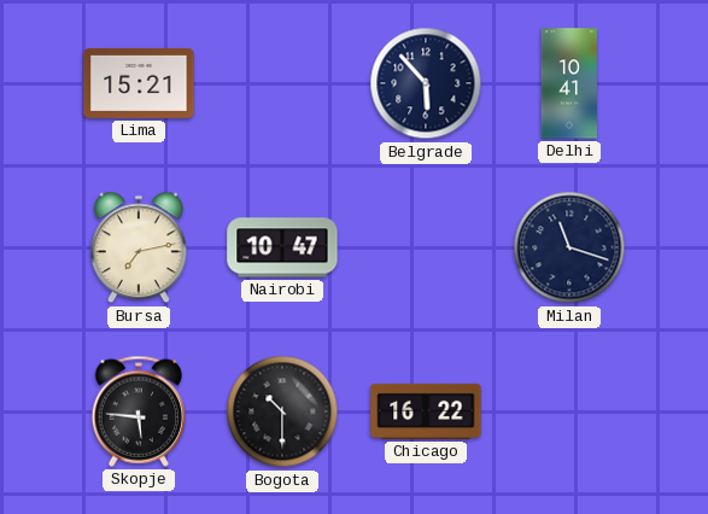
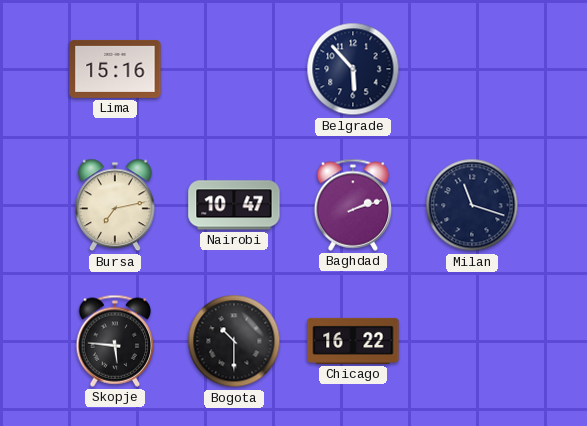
Lima: 15:21 -> 15:16 (115, 69)
Delhi: 10:41 -> none (569, 83)
Baghdad: none -> 2:12 (353, 205)
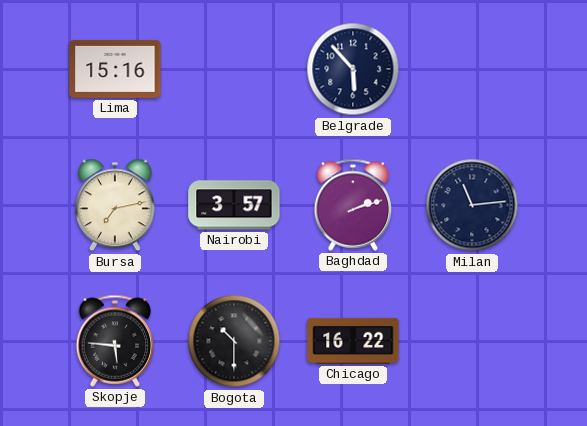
Nairobi: 10:47 -> 3:57 (234, 205)
Milan: 11:18 -> 11:14 (472, 205)
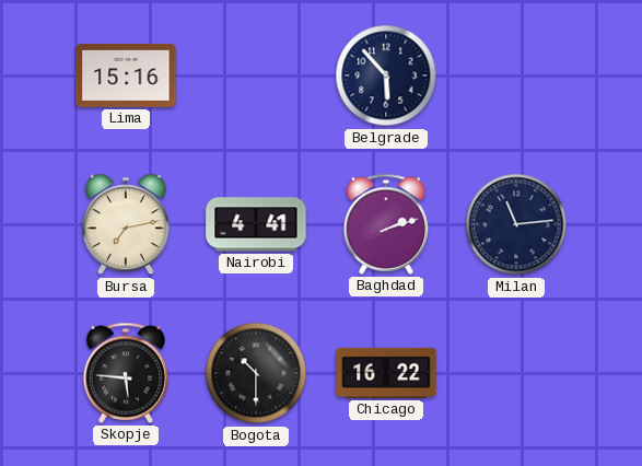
Nairobi: 3:57 -> 4:41 (256, 224)
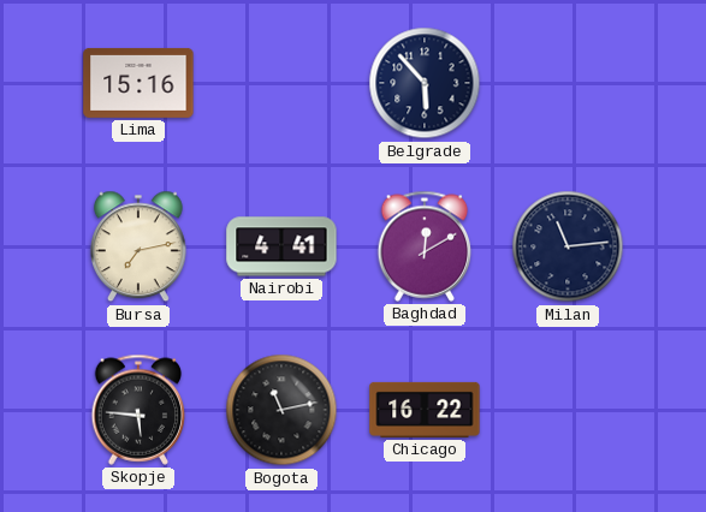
Baghdad: 2:12 -> 12:10 (425, 246)
Bogota: 10:30 -> 11:13 (281, 410)
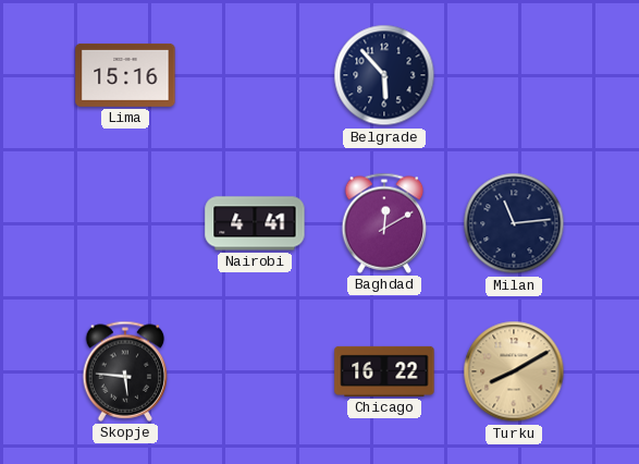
Bursa: 7:13 -> none (138, 246)
Bogota: 11:13 -> none (281, 410)
Turku: none -> 8:10 (514, 371)
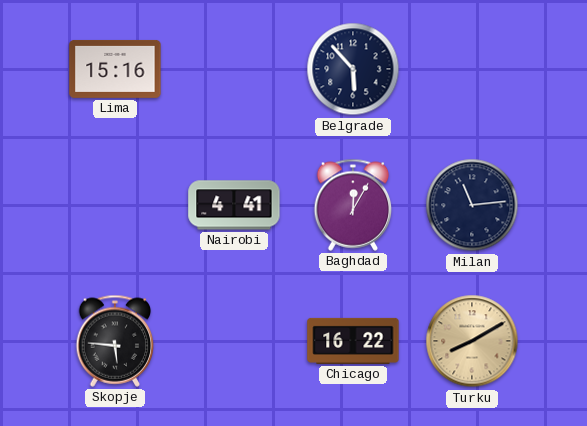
Baghdad: 12:10 -> 12:05 (353, 205)
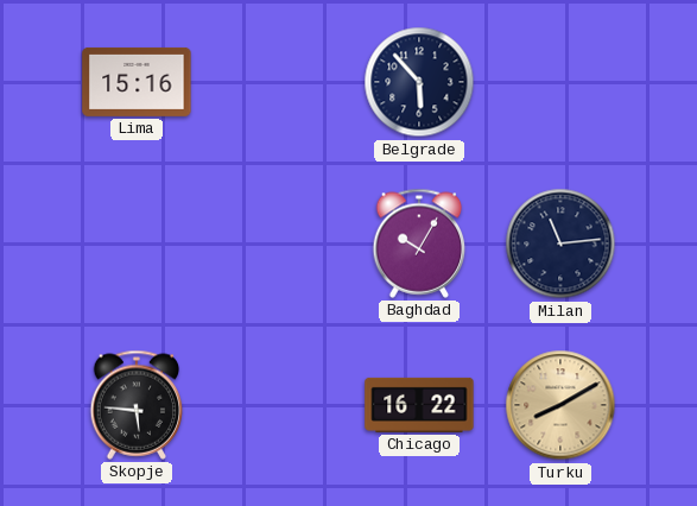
Nairobi: 4:41 -> none (234, 205)
Baghdad: 12:05 -> 10:05 (419, 243)
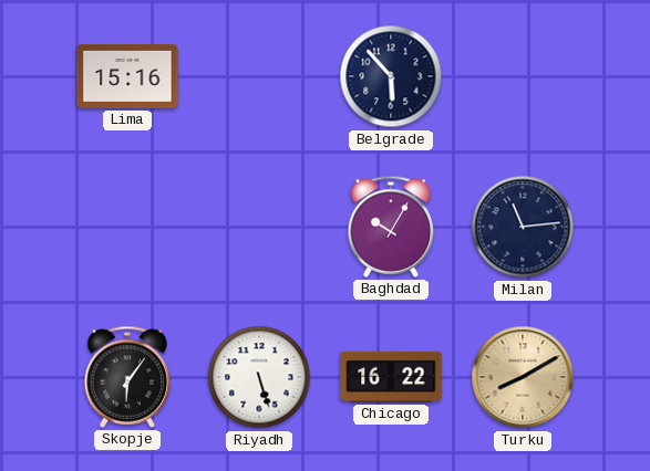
Skopje: 5:46 -> 6:06 (127, 377)
Riyadh: none -> 5:27 (259, 377)
